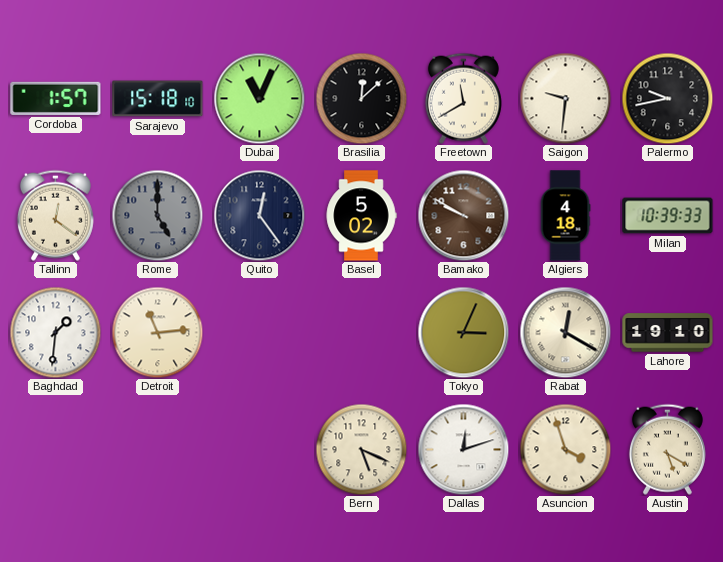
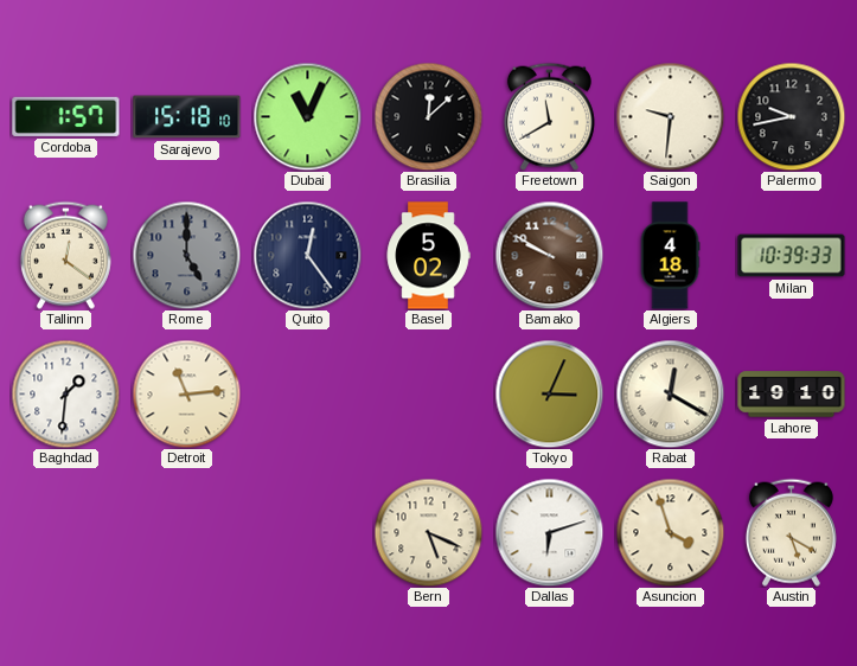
Dallas: 12:12 -> 6:12 (549, 532)
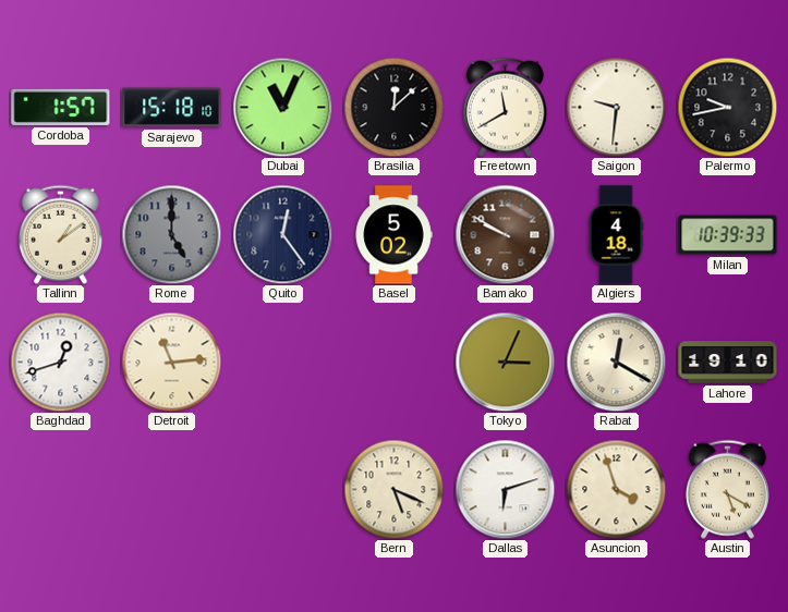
Tallinn: 12:21 -> 1:09 (60, 234)
Baghdad: 1:31 -> 12:42 (60, 362)
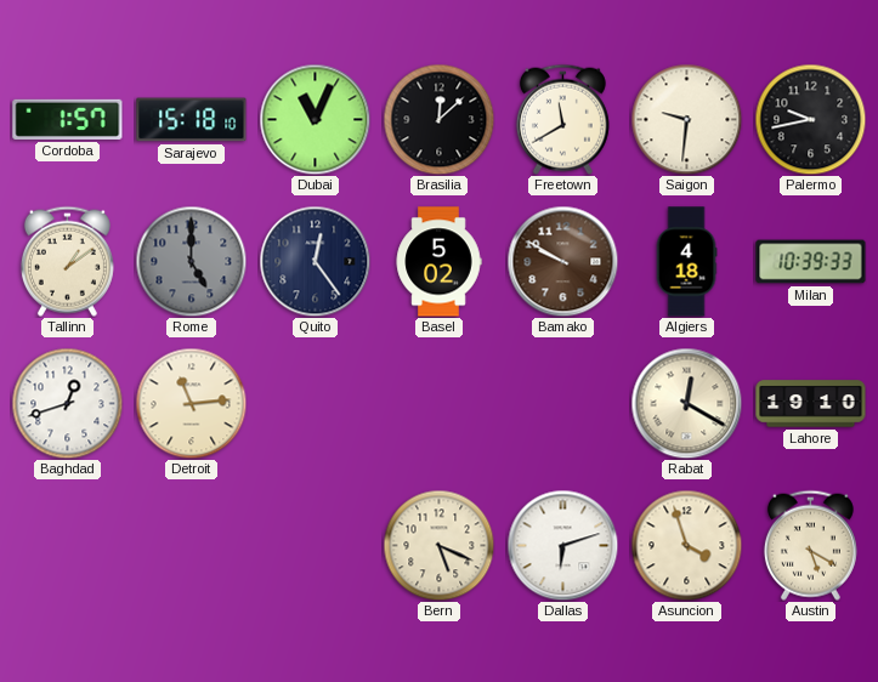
Tokyo: 3:04 -> none (505, 362)
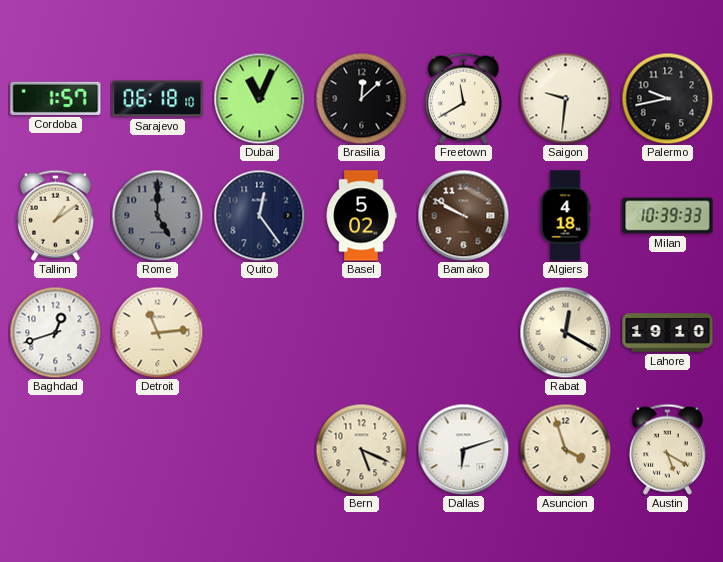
Sarajevo: 15:18 -> 06:18 (158, 99)
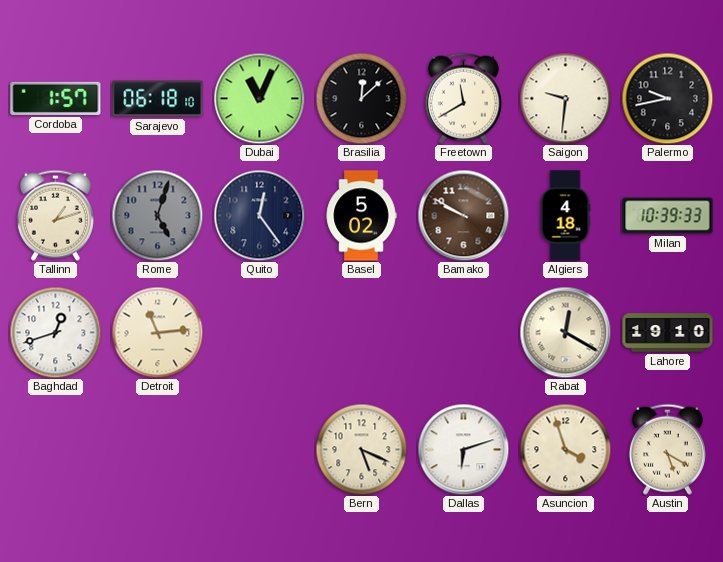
Tallinn: 1:09 -> 1:12 (55, 215)
Rome: 5:00 -> 5:03 (157, 215)
